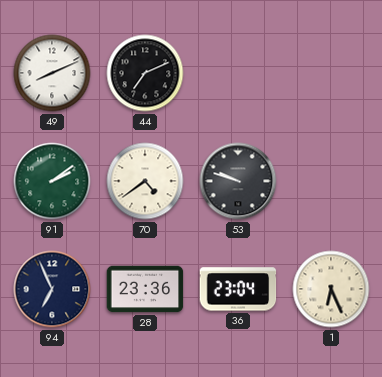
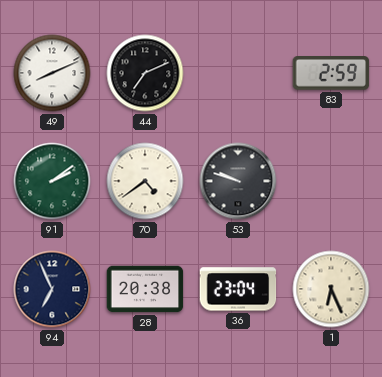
83: none -> 2:59 (331, 74)
28: 23:36 -> 20:38 (145, 289)
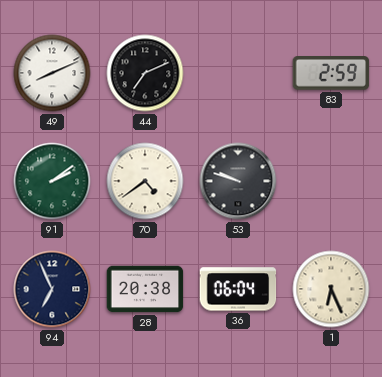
36: 23:04 -> 06:04 (238, 289)
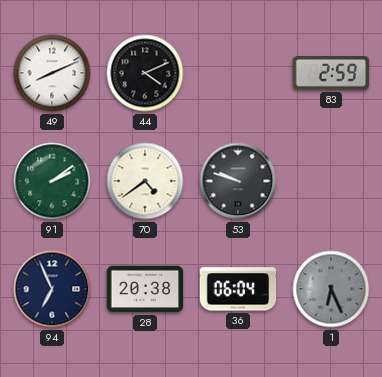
44: 7:11 -> 4:11 (145, 73)
1 dial: cream -> grey (331, 289)
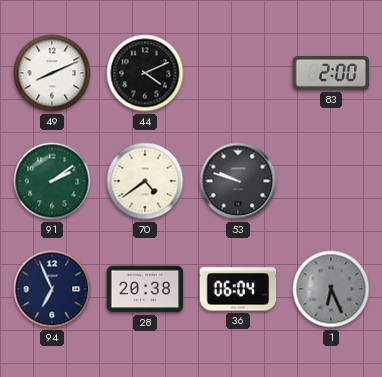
83: 2:59 -> 2:00 (331, 74)
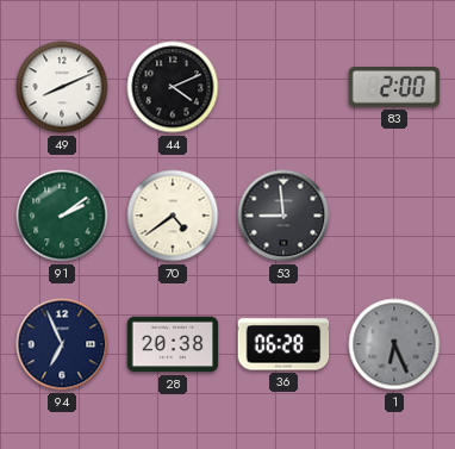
53: 9:48 -> 8:59 (283, 216)
36: 06:04 -> 06:28 (283, 344)
